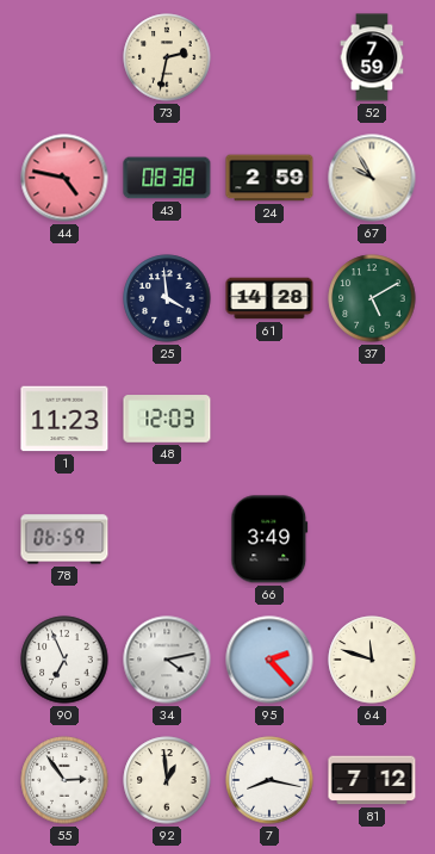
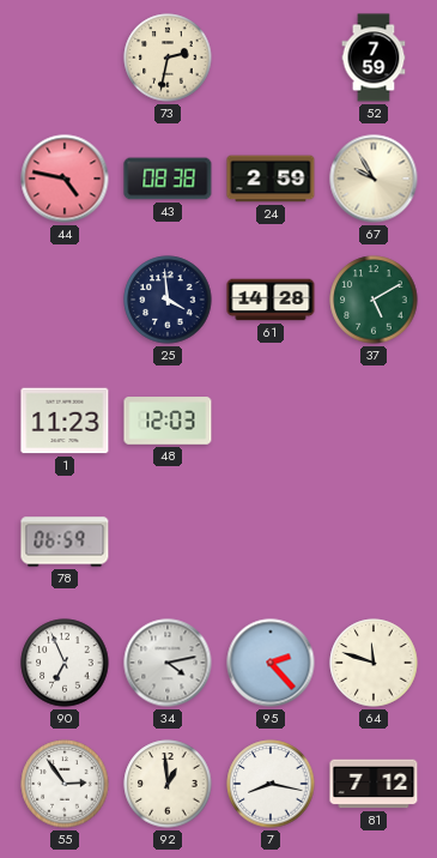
66: 3:49 -> none (269, 539)
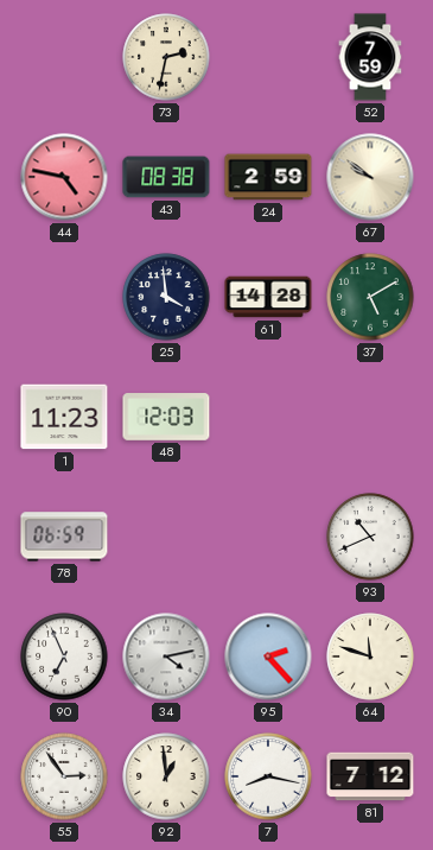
67: 9:55 -> 9:51 (370, 177)
93: none -> 10:41 (370, 537)
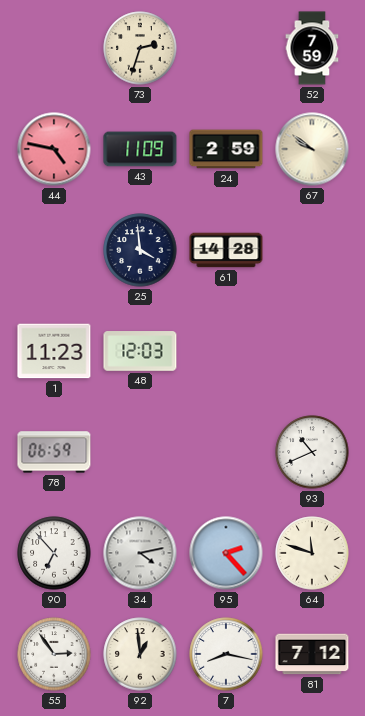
73: 2:32 -> 2:33 (140, 48)
43: 08:38 -> 11:09 (140, 149)
37: 5:10 -> none (370, 297)
90: 6:56 -> 6:53 (54, 553)
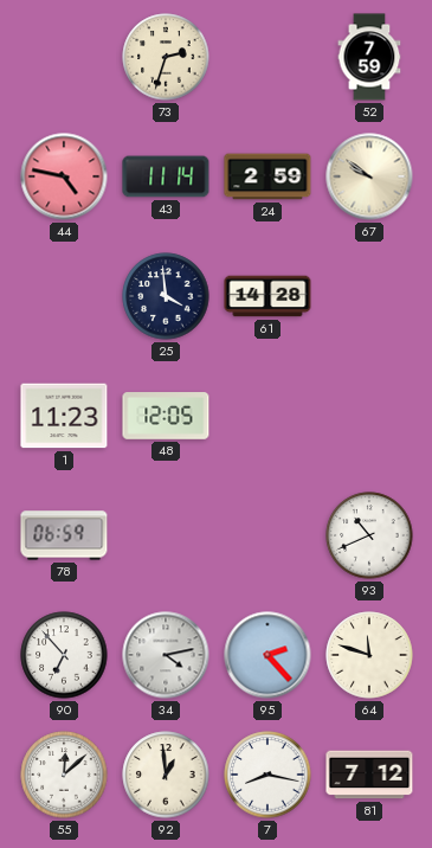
43: 11:09 -> 11:14 (166, 176)
48: 12:03 -> 12:05 (166, 416)
55: 2:54 -> 12:08 (64, 775)
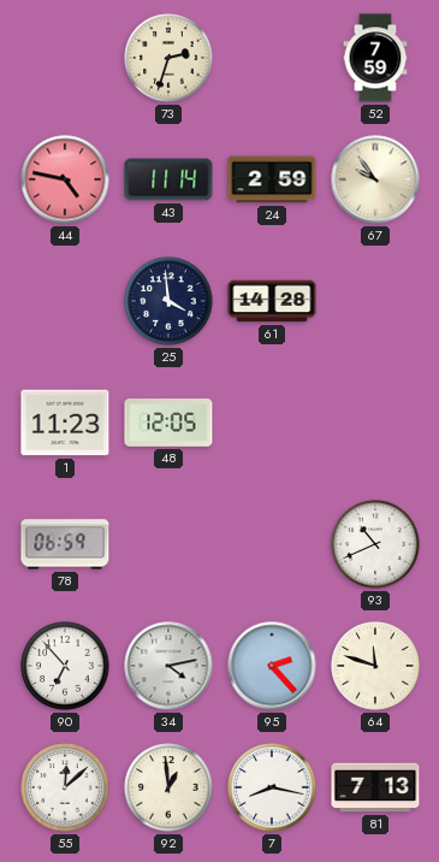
67: 9:51 -> 9:54 (375, 179)
81: 7:12 -> 7:13 (375, 787)
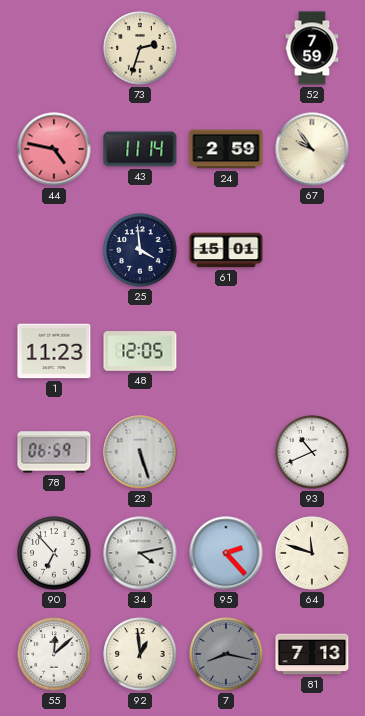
61: 14:28 -> 15:01 (226, 250)
23: none -> 5:27 (140, 452)
7 dial: white -> grey (226, 654)
